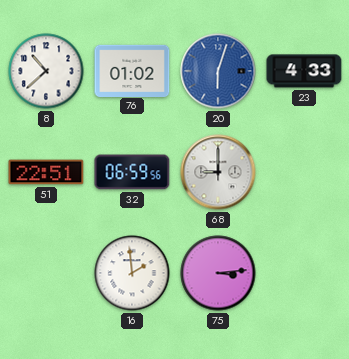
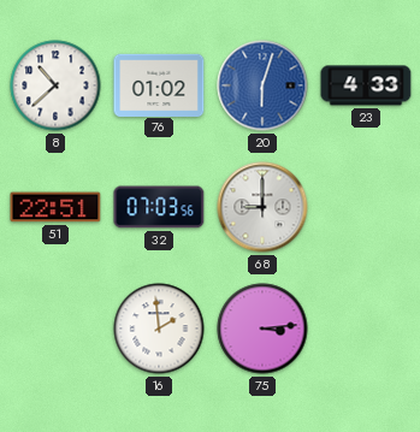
32: 06:59 -> 07:03 (159, 207)
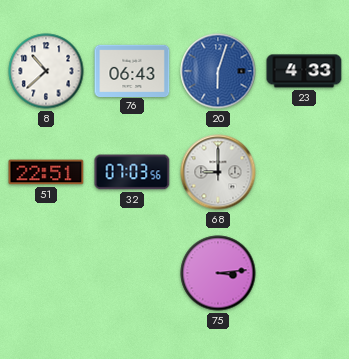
76: 01:02 -> 06:43 (132, 70)
16: 1:59 -> none (159, 329)
